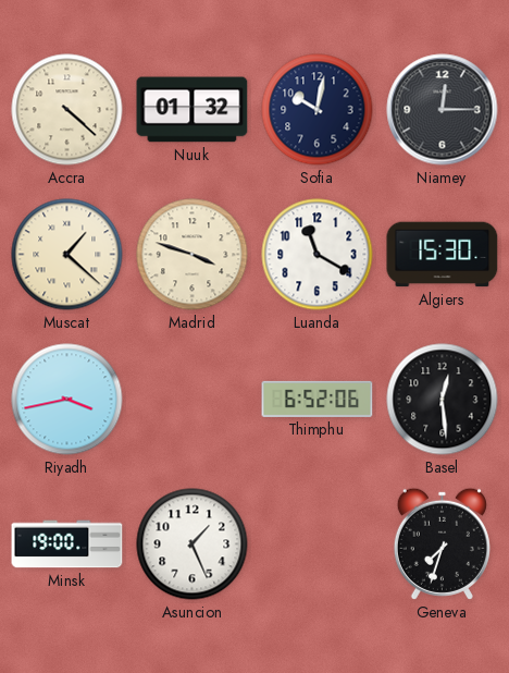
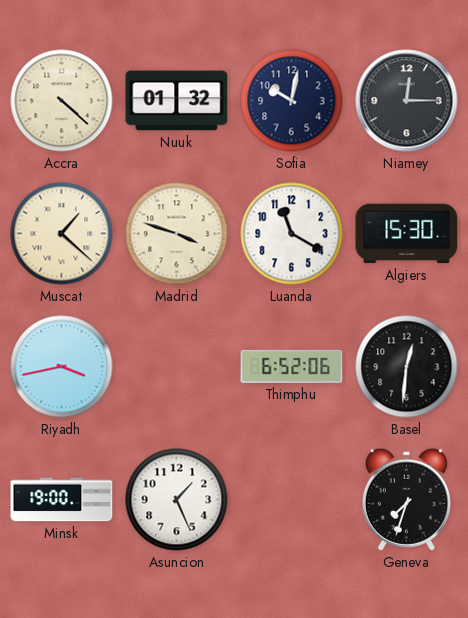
Basel: 12:29 -> 12:31 (407, 367)
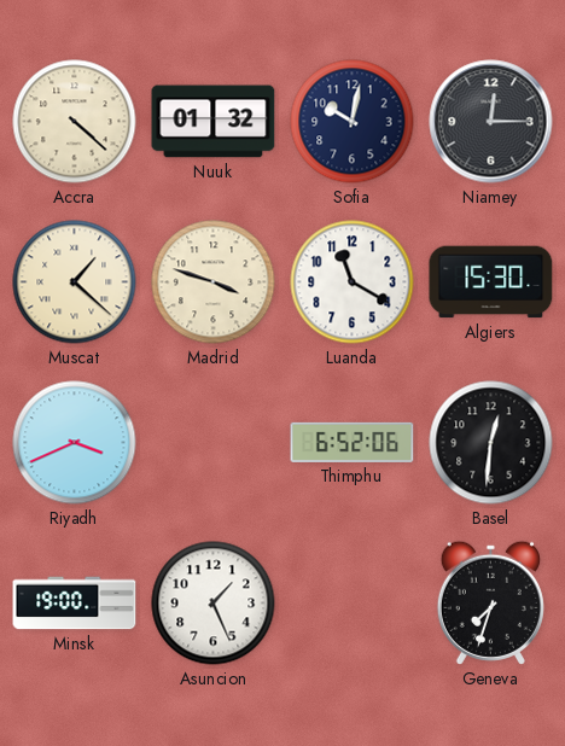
Riyadh: 3:43 -> 3:41 (75, 443)
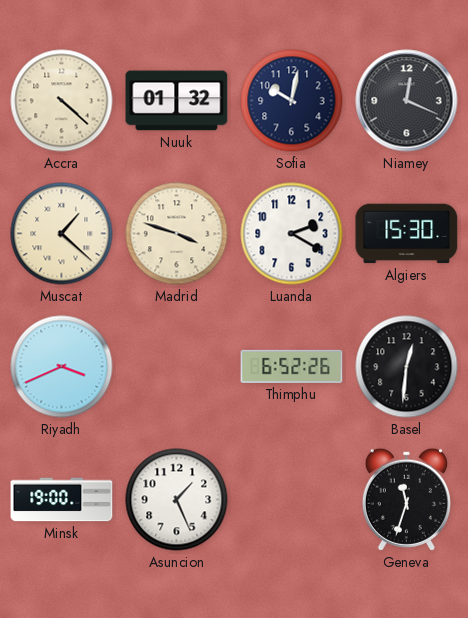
Niamey: 12:15 -> 12:19 (407, 101)
Luanda: 11:20 -> 2:20 (292, 234)
Thimphu: 6:52:06 -> 6:52:26 (292, 366)
Geneva: 7:33 -> 11:33 (406, 499)
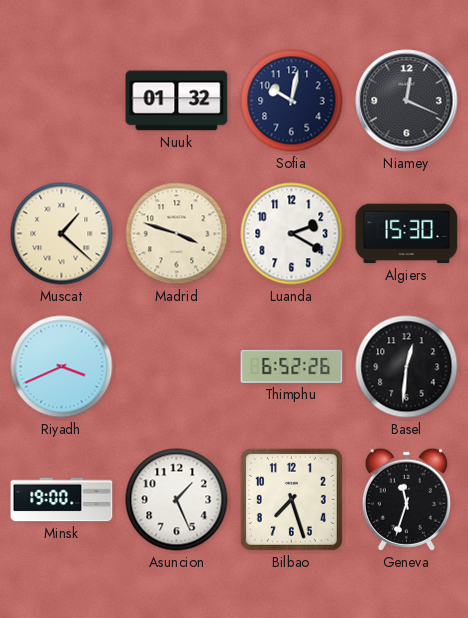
Accra: 4:22 -> none (62, 101)
Bilbao: none -> 7:27 (291, 499)
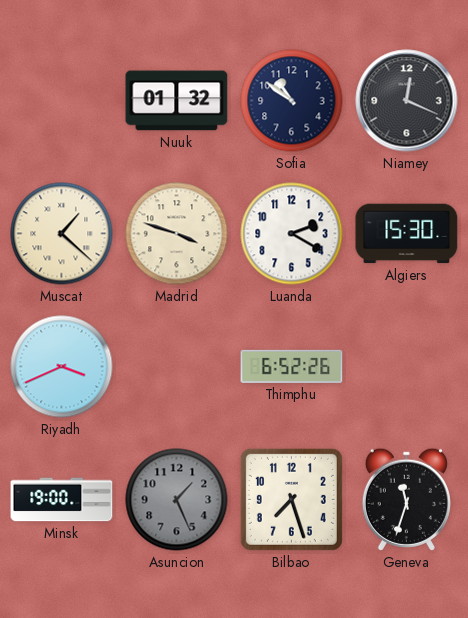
Sofia: 10:02 -> 10:51 (292, 101)
Basel: 12:31 -> none (407, 367)
Asuncion dial: white -> grey (177, 500)
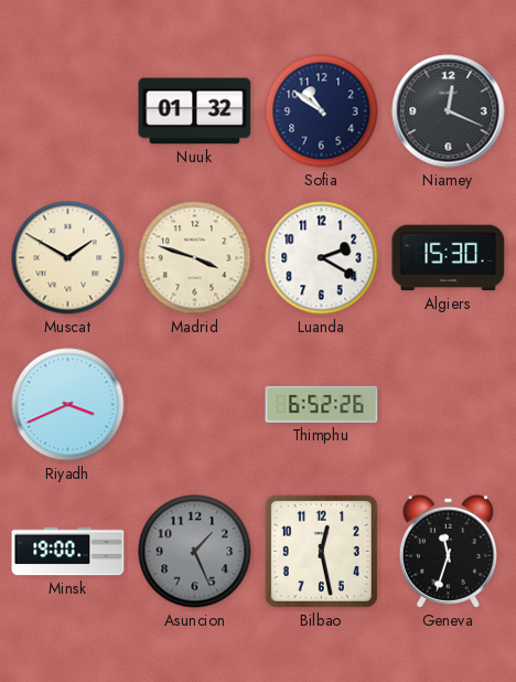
Muscat: 1:22 -> 1:50 (68, 258)
Bilbao: 7:27 -> 12:28 (321, 551)
